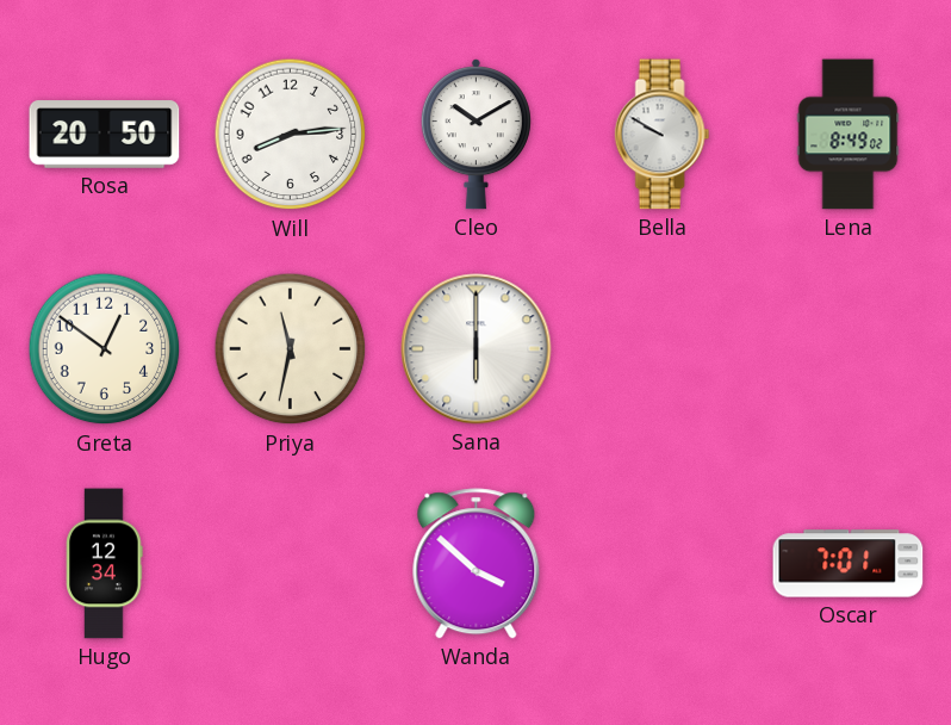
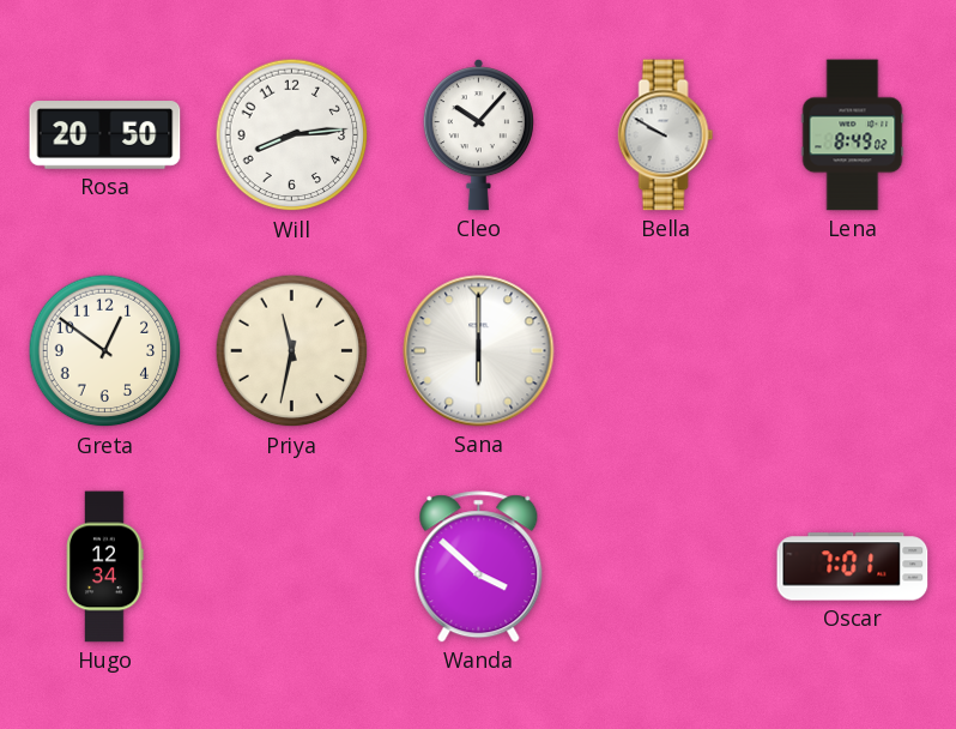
Cleo: 10:10 -> 10:07 (478, 135)
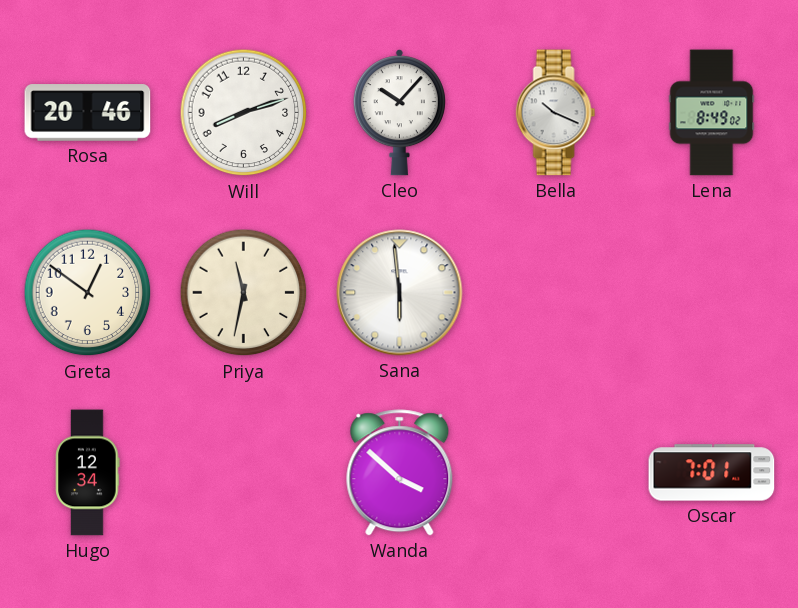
Rosa: 20:50 -> 20:46 (88, 113)
Will: 8:14 -> 8:12 (244, 113)
Bella: 9:50 -> 10:19 (556, 113)
Sana: 6:00 -> 5:59 (400, 293)
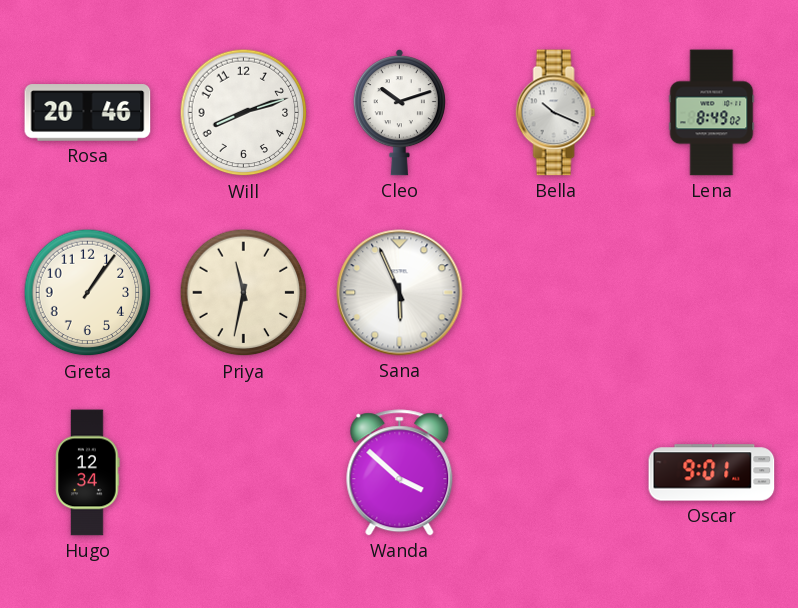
Cleo: 10:07 -> 10:12 (399, 113)
Greta: 12:51 -> 1:06 (88, 293)
Sana: 5:59 -> 5:56 (400, 293)
Oscar: 7:01 -> 9:01 (712, 473)
